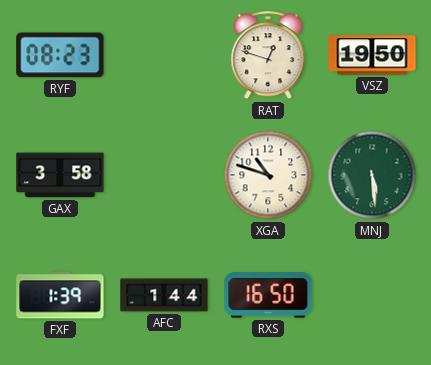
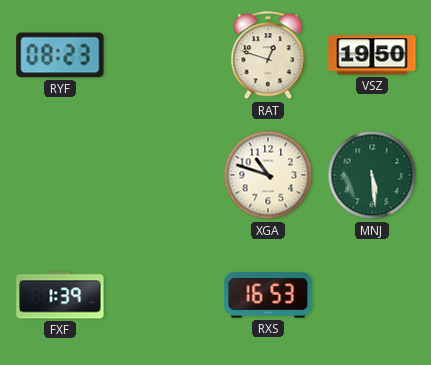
GAX: 3:58 -> none (60, 175)
AFC: 1:44 -> none (164, 295)
RXS: 16:50 -> 16:53 (268, 295)
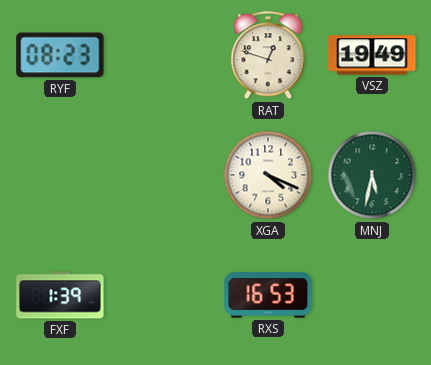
VSZ: 19:50 -> 19:49 (372, 55)
XGA: 10:48 -> 4:19 (268, 175)
MNJ: 5:29 -> 5:32 (372, 175)
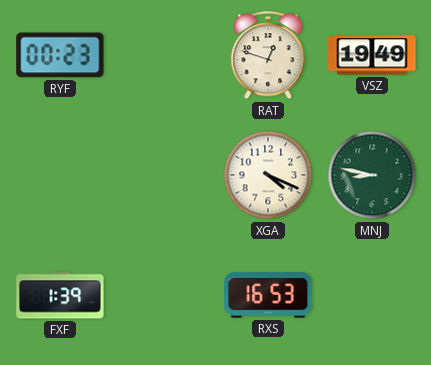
RYF: 08:23 -> 00:23 (60, 55)
MNJ: 5:32 -> 8:47 (372, 175)
